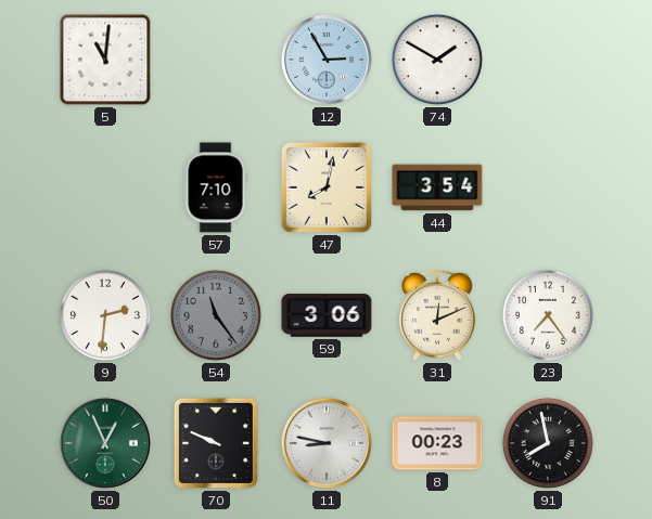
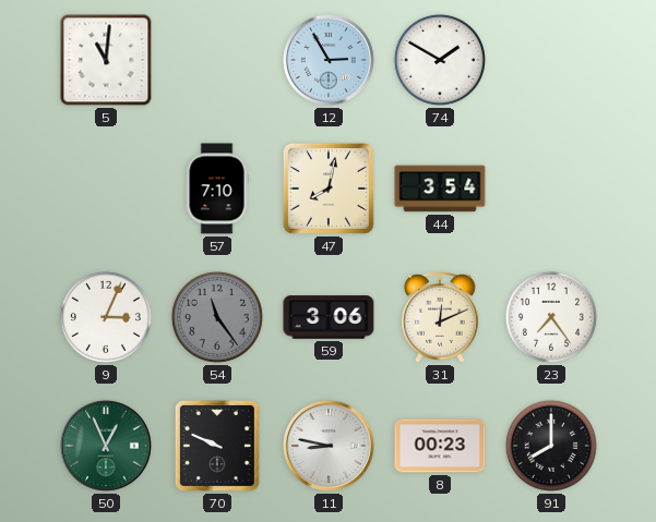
9: 2:31 -> 3:04 (106, 317)
91: 7:58 -> 8:00 (551, 446)
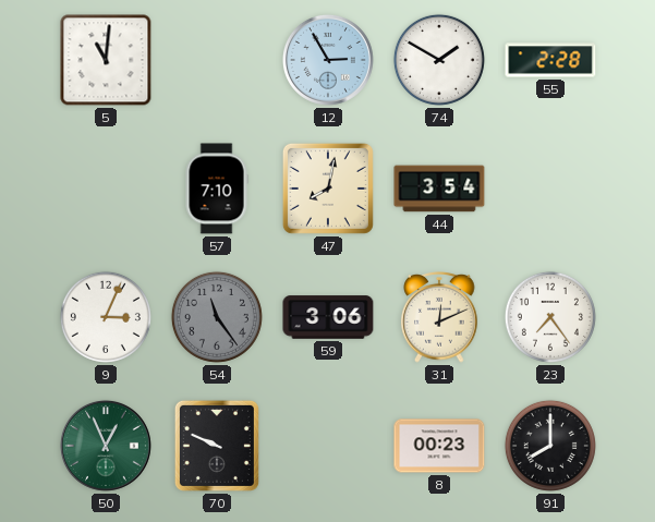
55: none -> 2:28 (550, 60)
11: 8:47 -> none (329, 446)
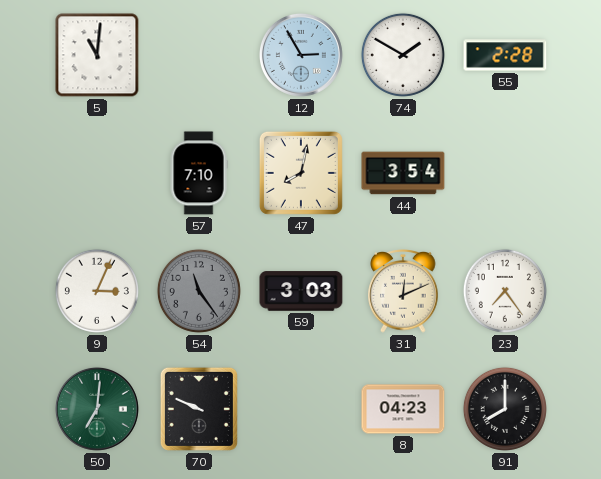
59: 3:06 -> 3:03 (301, 291)
50: 12:56 -> 7:01 (97, 409)
8: 00:23 -> 04:23 (403, 409)
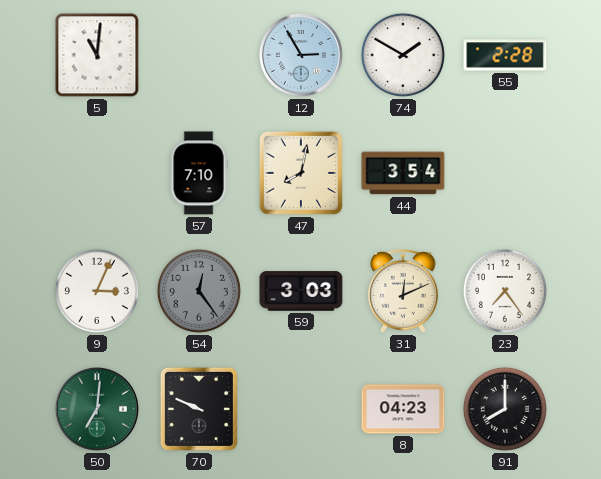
54: 11:24 -> 12:24 (199, 291)
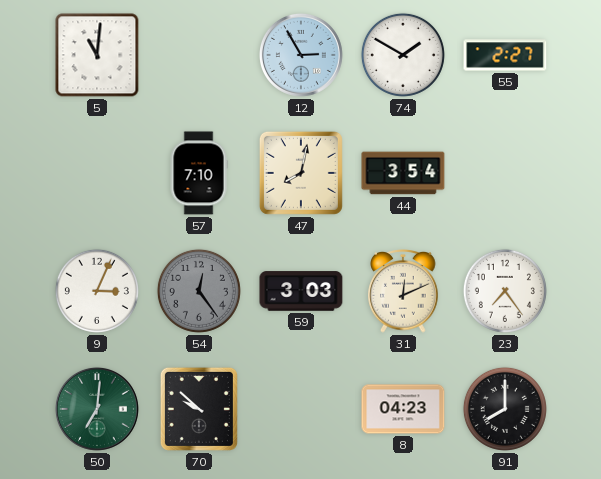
55: 2:28 -> 2:27 (505, 55)
70: 9:49 -> 9:52 (199, 409)
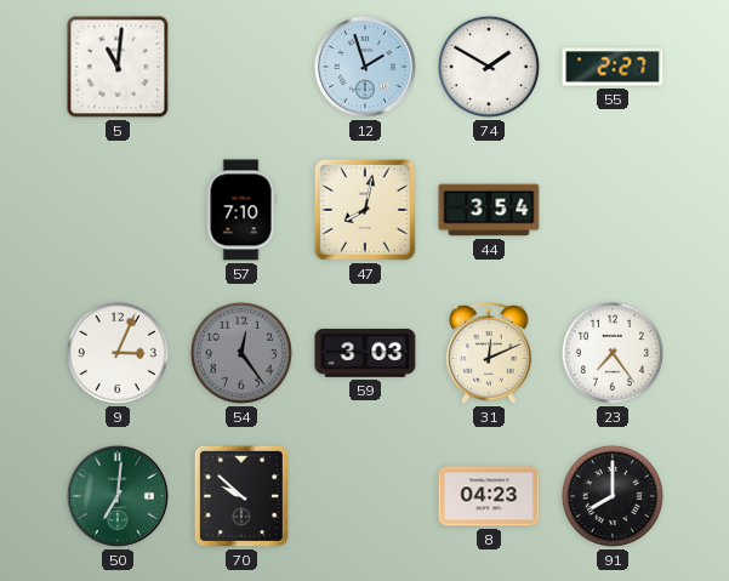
12: 2:55 -> 1:57 (365, 67)
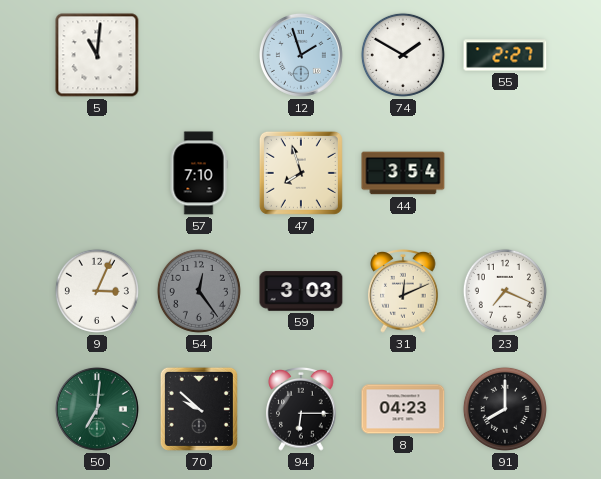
47: 8:02 -> 7:57 (301, 173)
23: 7:24 -> 7:19 (505, 291)
94: none -> 6:15 (301, 410)
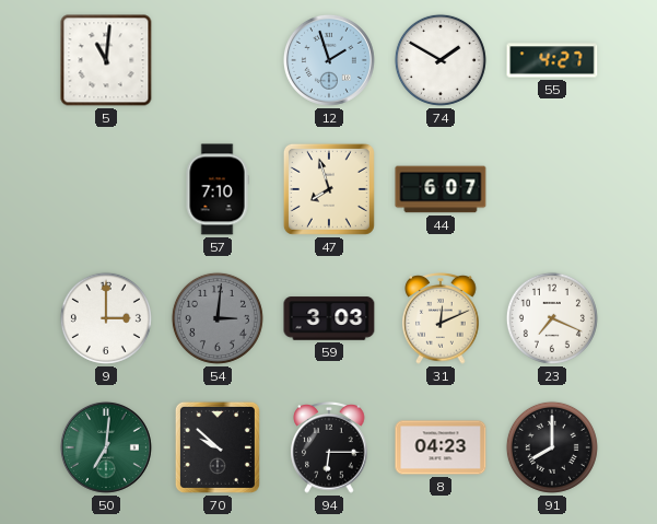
55: 2:27 -> 4:27 (552, 60)
44: 3:54 -> 6:07 (441, 189)
9: 3:04 -> 3:00 (106, 318)
54: 12:24 -> 3:01 (218, 318)
